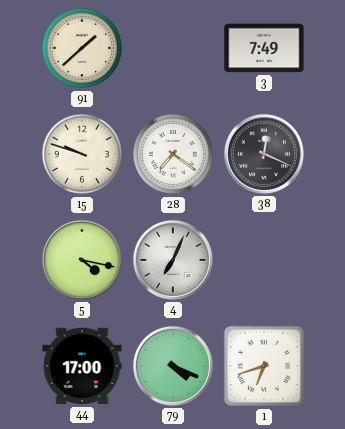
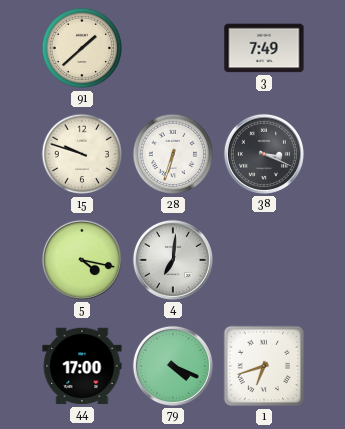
28: 7:21 -> 6:33 (173, 154)
38: 12:19 -> 3:19 (264, 154)
4: 7:04 -> 7:01 (173, 260)
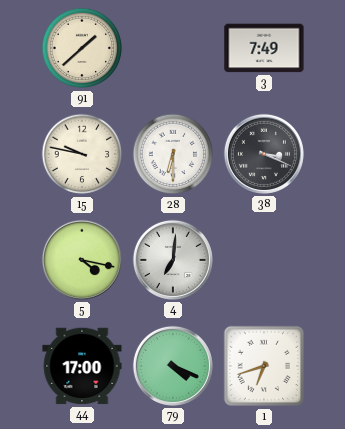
15: 9:48 -> 9:47 (82, 154)
28: 6:33 -> 6:30 (173, 154)
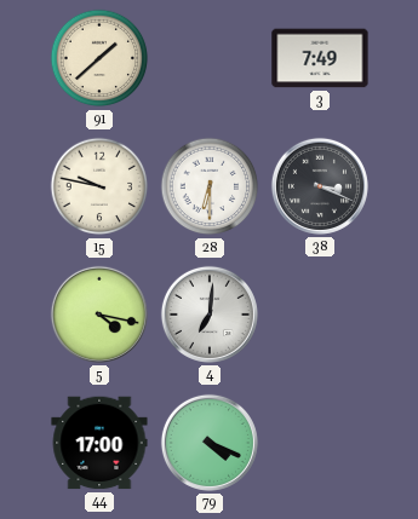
1: 6:42 -> none (264, 366)
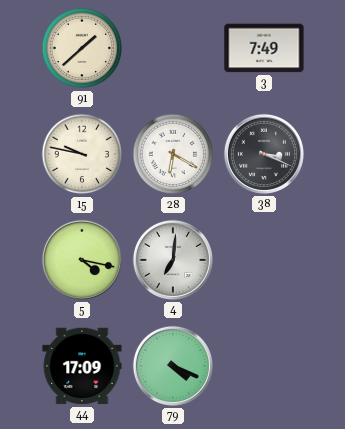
28: 6:30 -> 6:20 (173, 154)
44: 17:00 -> 17:09 (82, 366)
